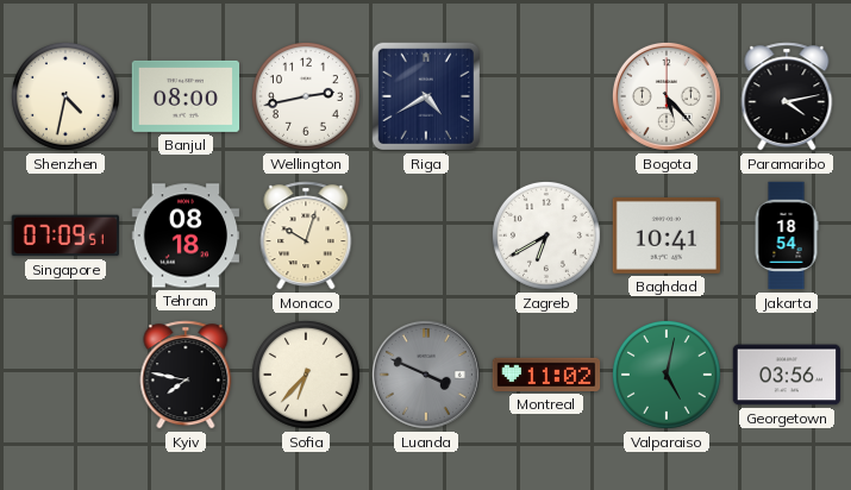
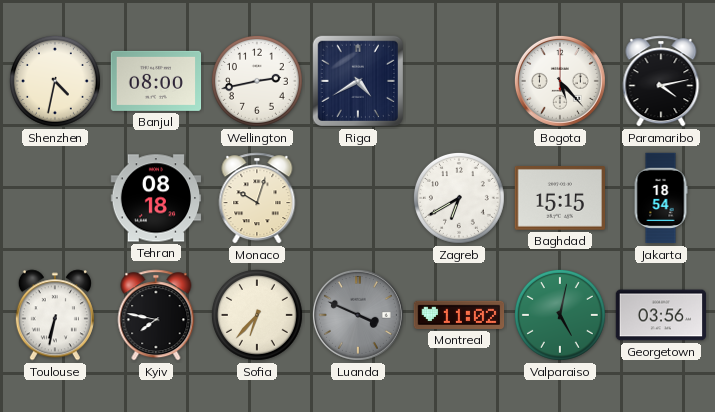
Singapore: 07:09 -> none (64, 235)
Baghdad: 10:41 -> 15:15 (560, 199)
Toulouse: none -> 6:32 (55, 315)
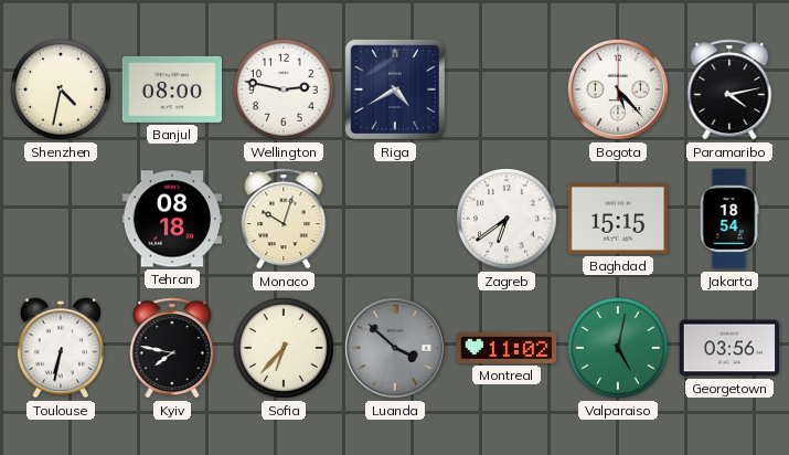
Wellington: 2:43 -> 2:47 (284, 89)
Zagreb: 6:40 -> 6:39 (507, 219)
Luanda: 3:49 -> 3:52 (395, 348)
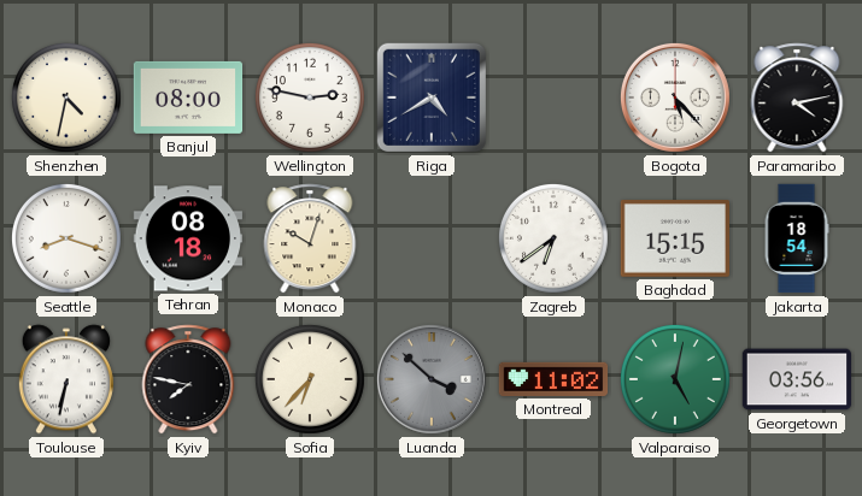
Seattle: none -> 8:18 (66, 238)
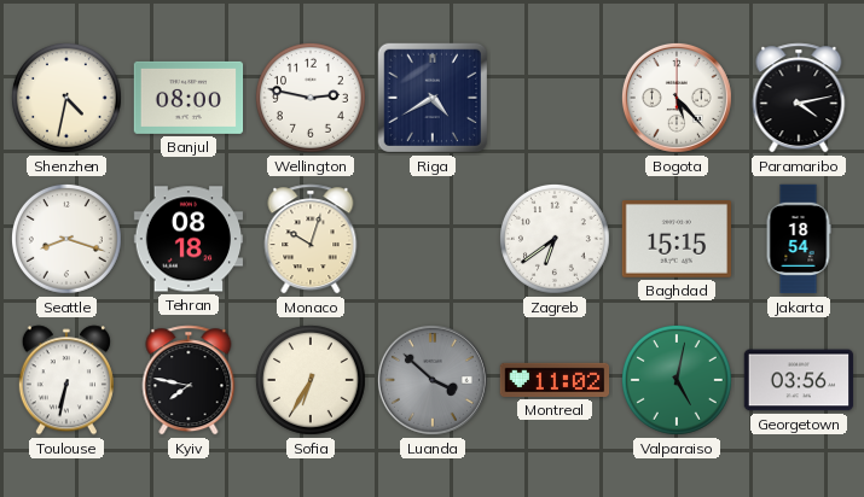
Sofia: 6:37 -> 6:35 (311, 380)
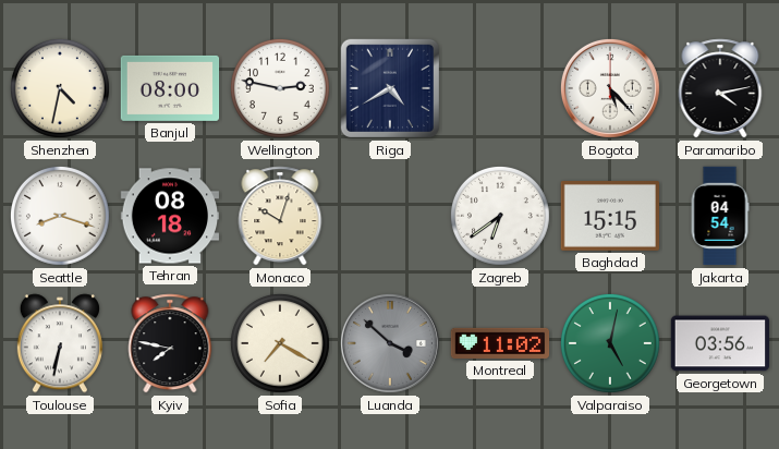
Jakarta: 18:54 -> 04:54 (720, 216)
Sofia: 6:35 -> 7:20 (280, 343)
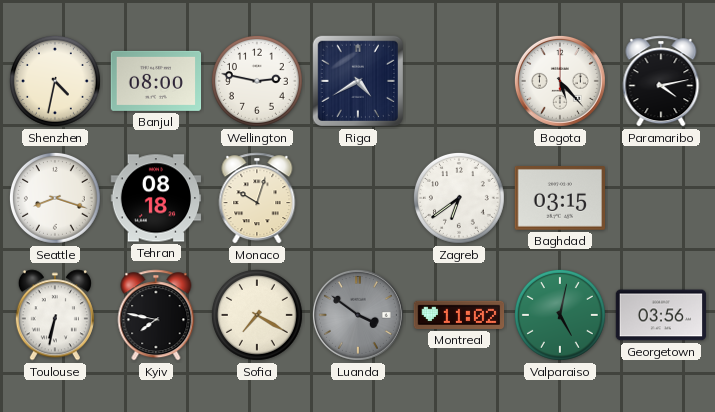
Baghdad: 15:15 -> 03:15 (560, 199)
Jakarta: 04:54 -> none (720, 216)
Luanda: 3:52 -> 3:51 (358, 315)
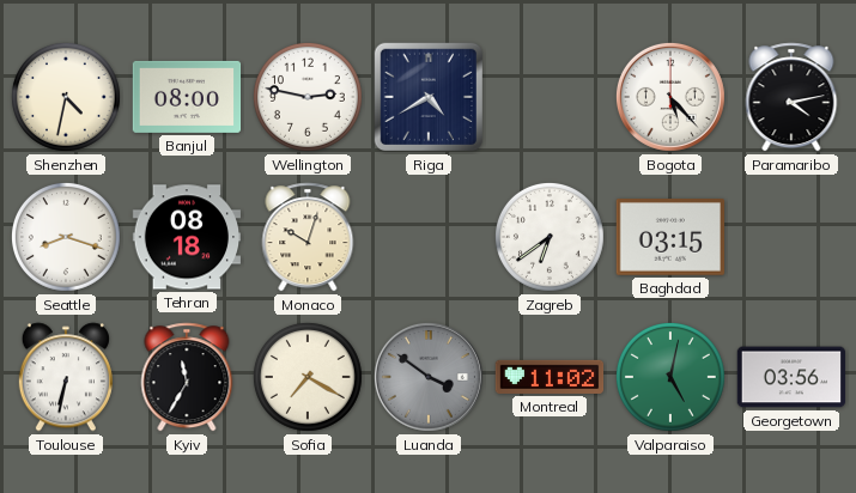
Kyiv: 7:47 -> 11:35 (187, 377)
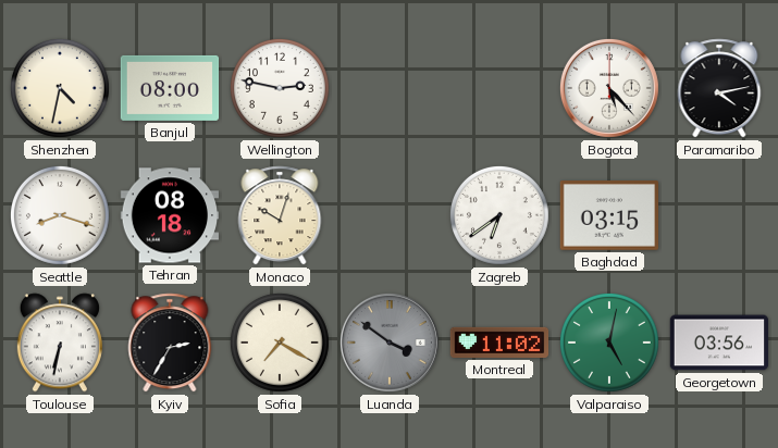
Riga: 4:40 -> none (429, 97)
Kyiv: 11:35 -> 2:35 (170, 343)
